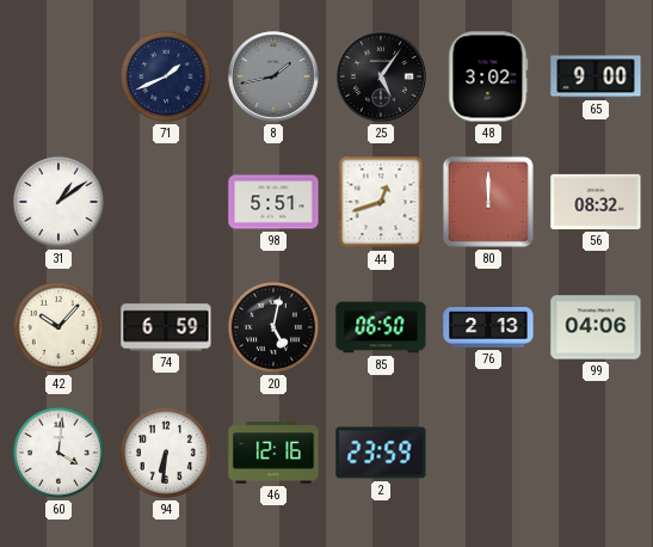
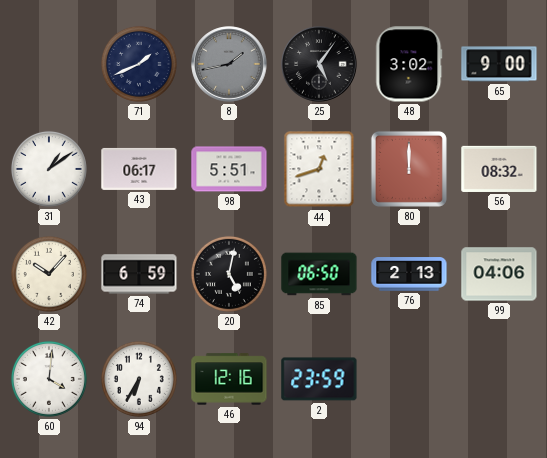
43: none -> 06:17 (139, 169)
94: 6:31 -> 6:35 (139, 379)
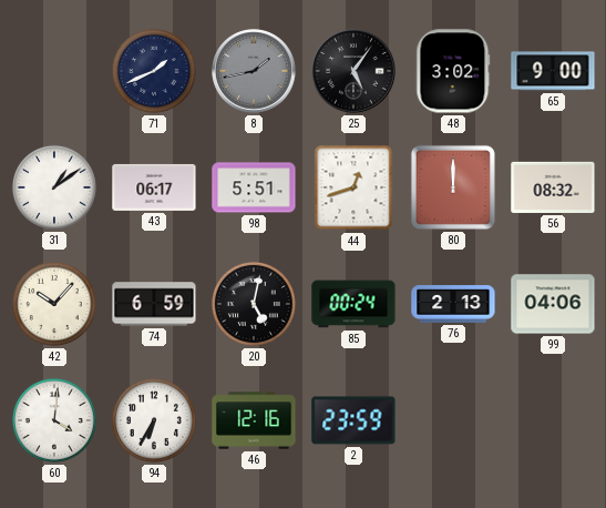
85: 06:50 -> 00:24 (353, 304)
